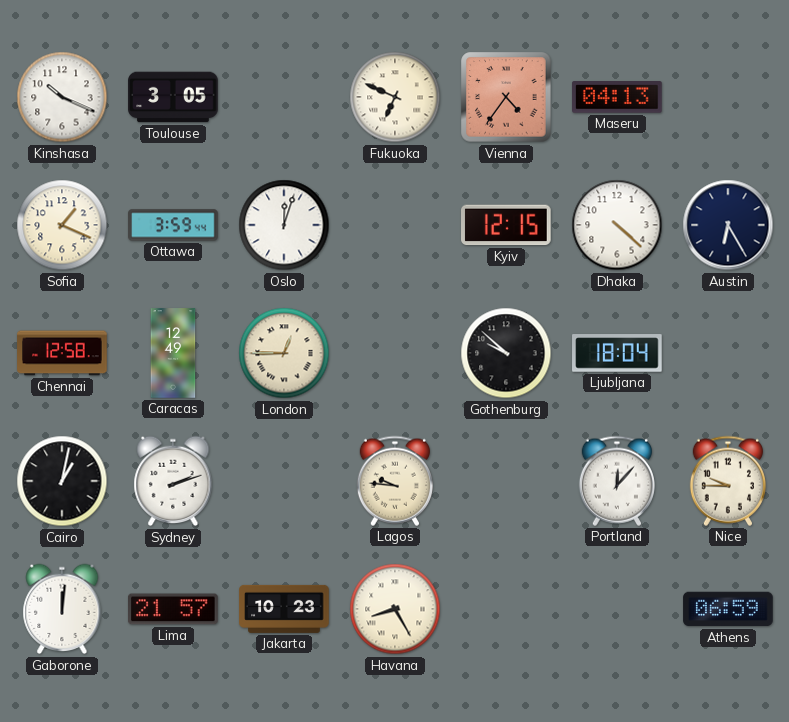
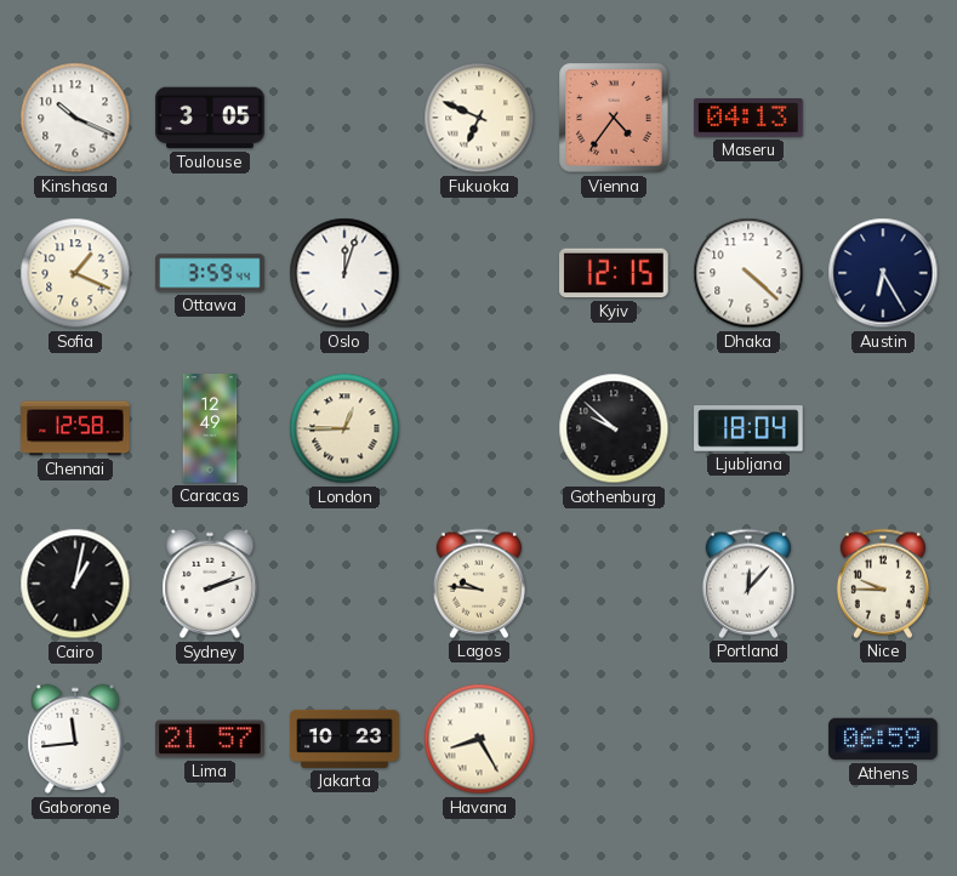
Gaborone: 12:01 -> 11:44 (75, 739)
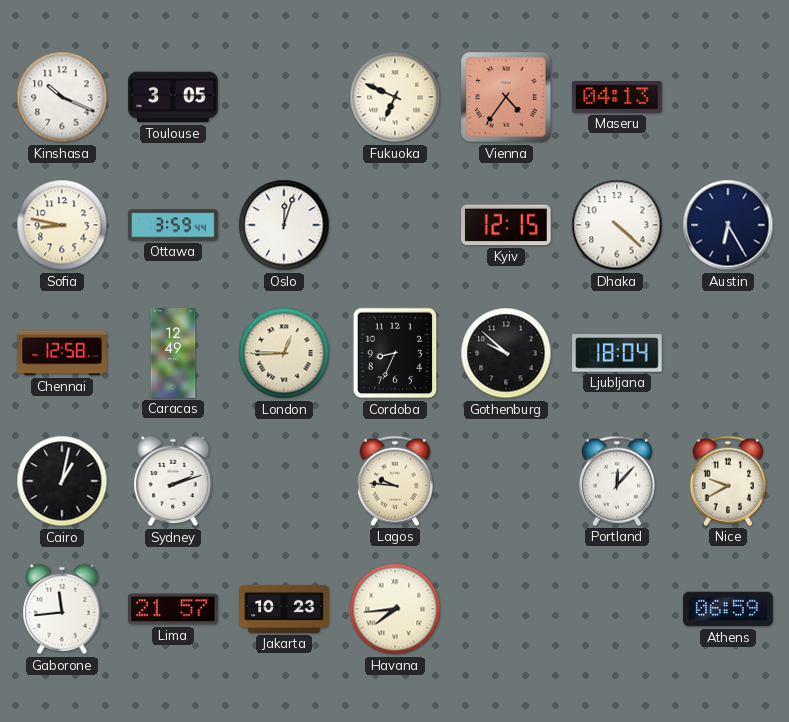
Sofia: 1:19 -> 8:47 (62, 225)
Cordoba: none -> 8:34 (395, 353)
Nice: 9:45 -> 9:40 (728, 481)
Havana: 8:25 -> 7:44 (395, 609)
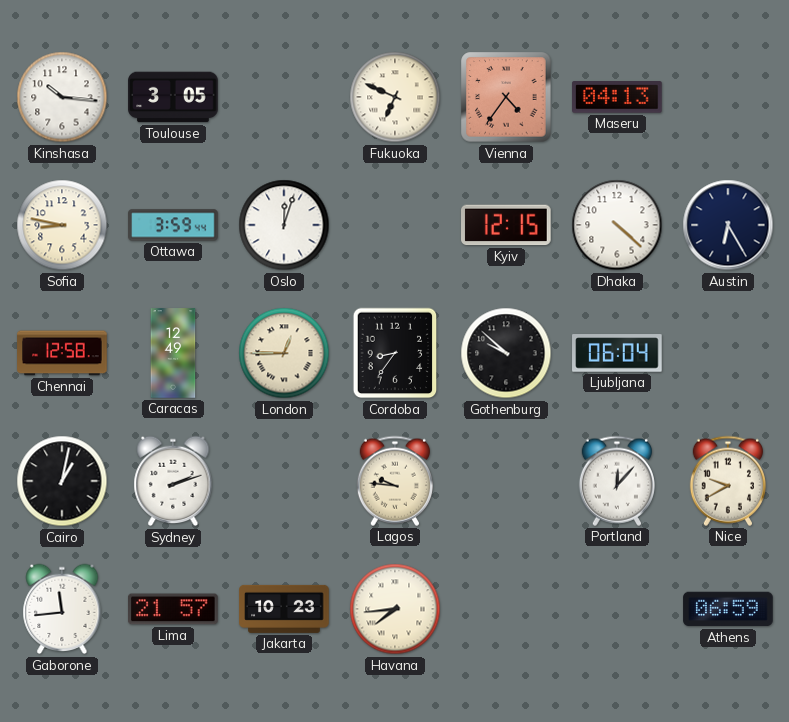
Kinshasa: 10:19 -> 10:16 (62, 97)
Cordoba: 8:34 -> 8:36 (395, 353)
Ljubljana: 18:04 -> 06:04 (617, 353)
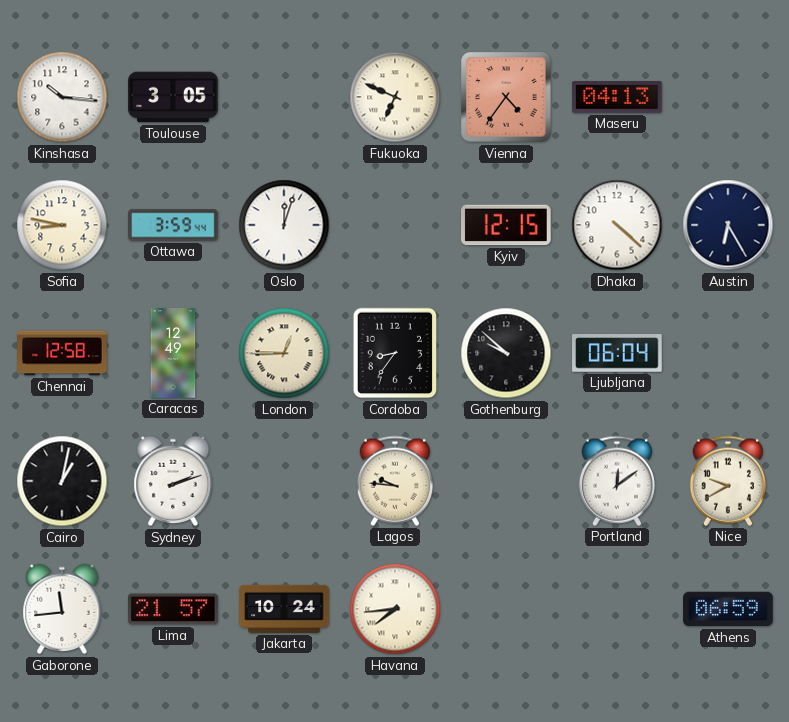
Portland: 12:07 -> 12:09 (617, 481)
Jakarta: 10:23 -> 10:24 (284, 609)
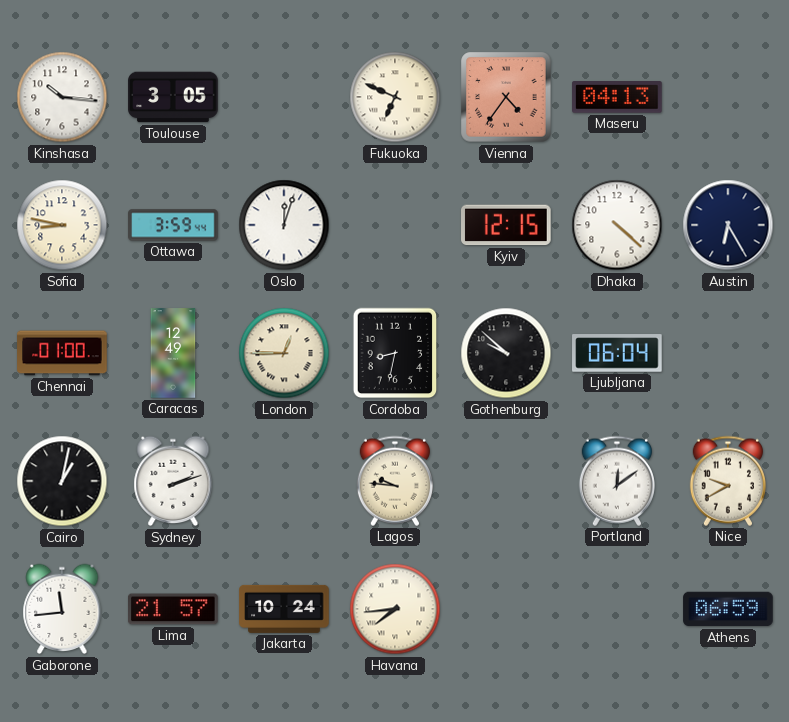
Chennai: 12:58 -> 01:00 (62, 353)
Cordoba: 8:36 -> 8:32 (395, 353)
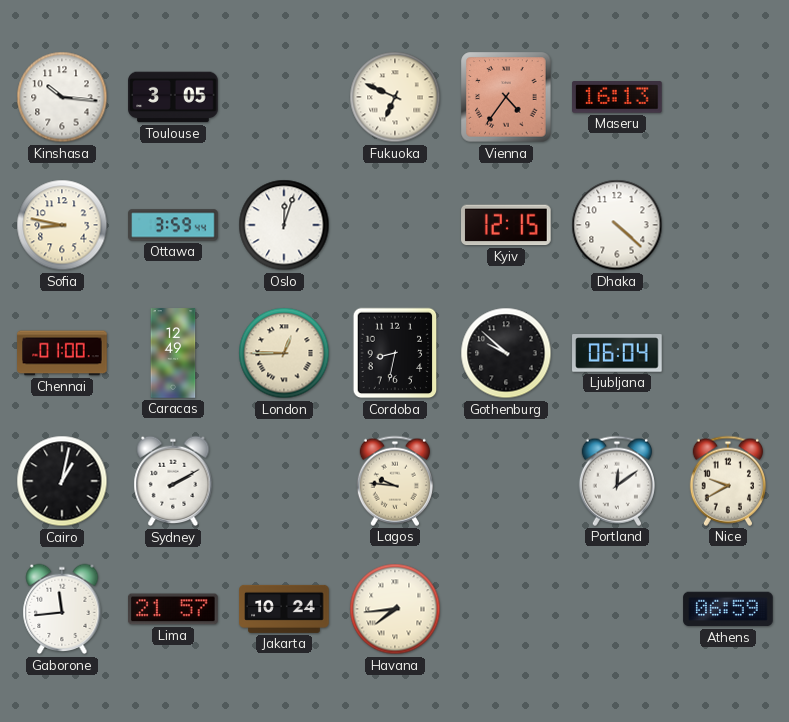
Maseru: 04:13 -> 16:13 (617, 98)
Austin: 6:25 -> none (728, 225)
Sydney: 2:12 -> 2:10 (173, 481)
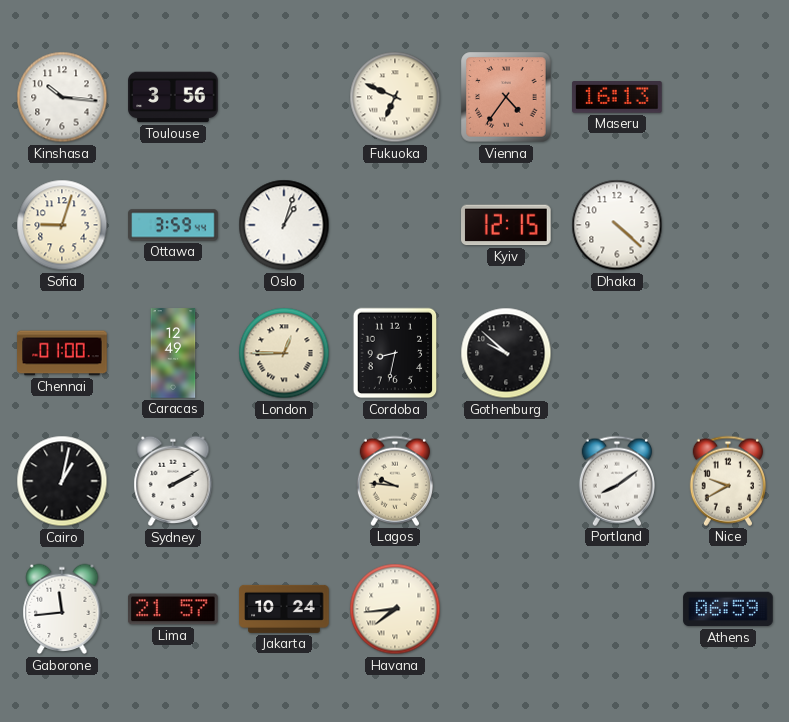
Toulouse: 3:05 -> 3:56 (173, 97)
Sofia: 8:47 -> 9:03 (62, 225)
Oslo: 12:03 -> 1:03 (284, 225)
Ljubljana: 06:04 -> none (617, 353)
Portland: 12:09 -> 8:09 (617, 481)
